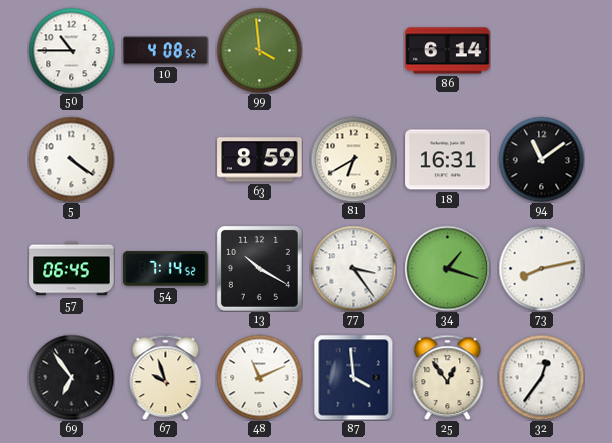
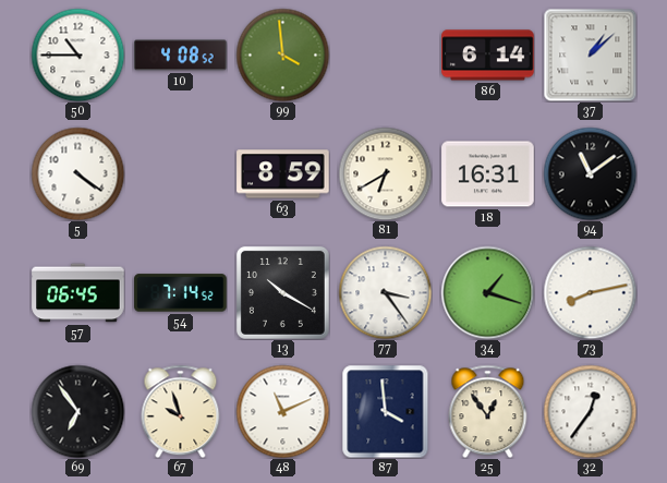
37: none -> 1:08 (590, 55)
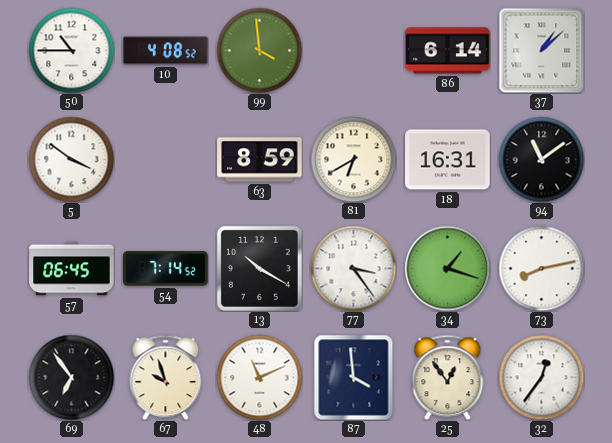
5: 4:21 -> 3:51 (71, 159)
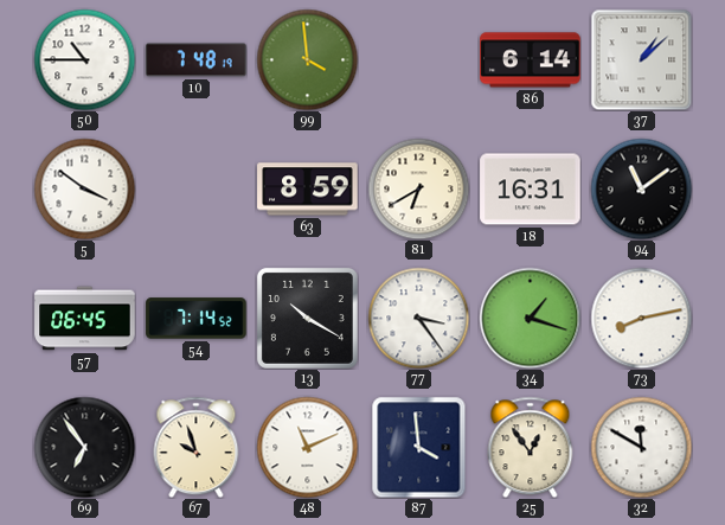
10: 4:08 -> 7:48 (197, 60)
32: 12:36 -> 11:50 (641, 447)
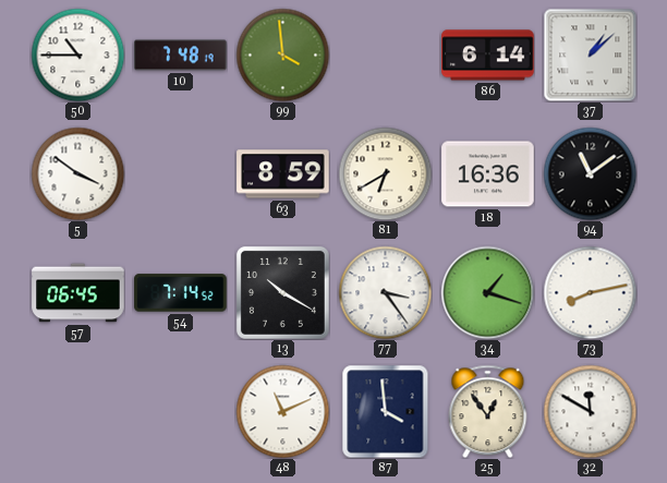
18: 16:31 -> 16:36 (488, 174)
69: 6:54 -> none (84, 447)
67: 9:57 -> none (197, 447)
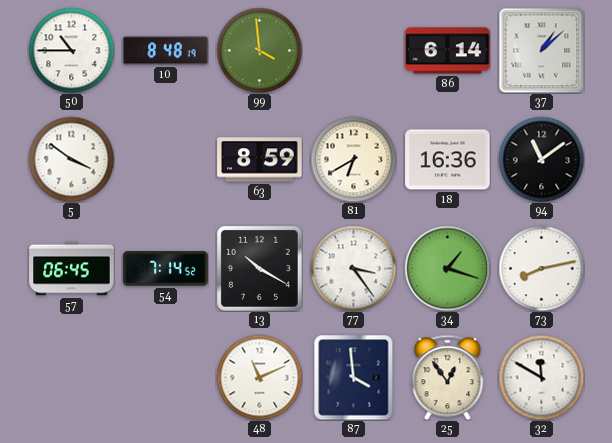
10: 7:48 -> 8:48 (166, 51)
